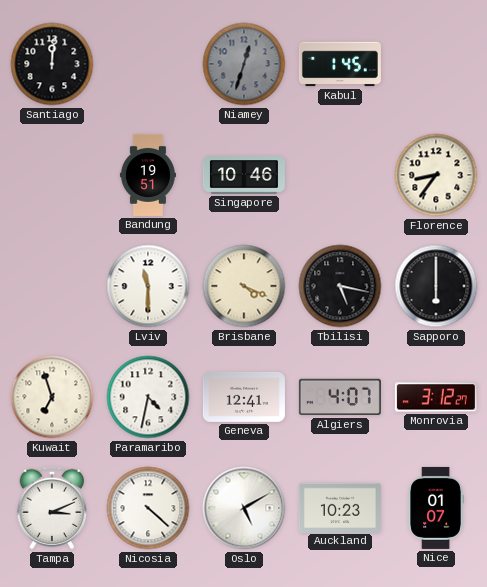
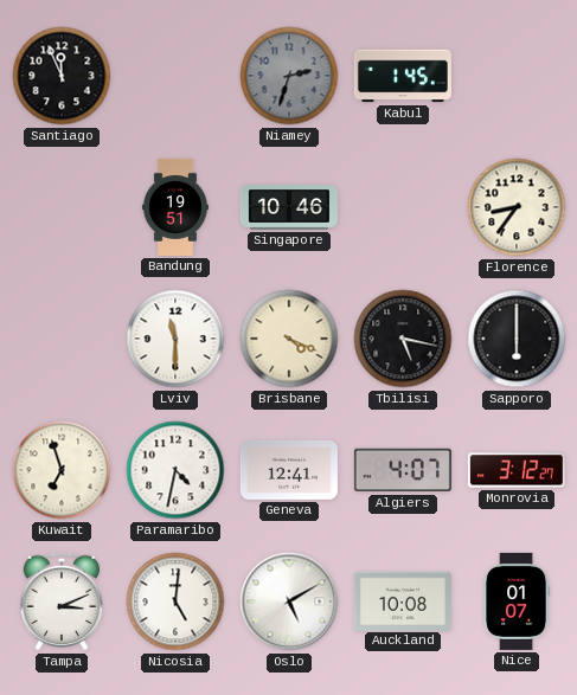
Santiago: 12:01 -> 11:56 (62, 76)
Niamey: 12:33 -> 2:33 (289, 76)
Nicosia: 4:22 -> 5:01 (175, 601)
Auckland: 10:23 -> 10:08 (403, 600)
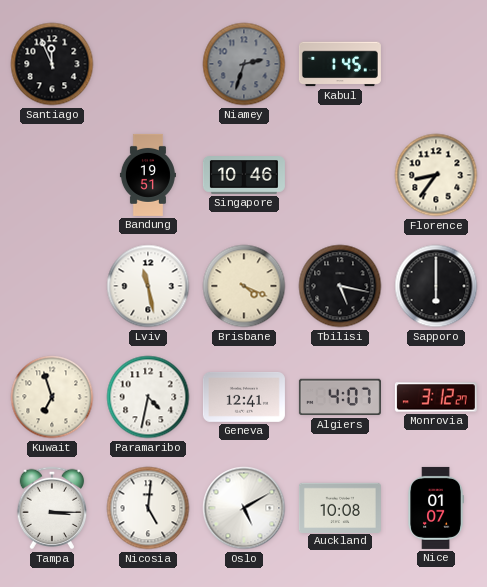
Lviv: 11:30 -> 11:28 (148, 286)
Tampa: 3:11 -> 3:15 (52, 508)
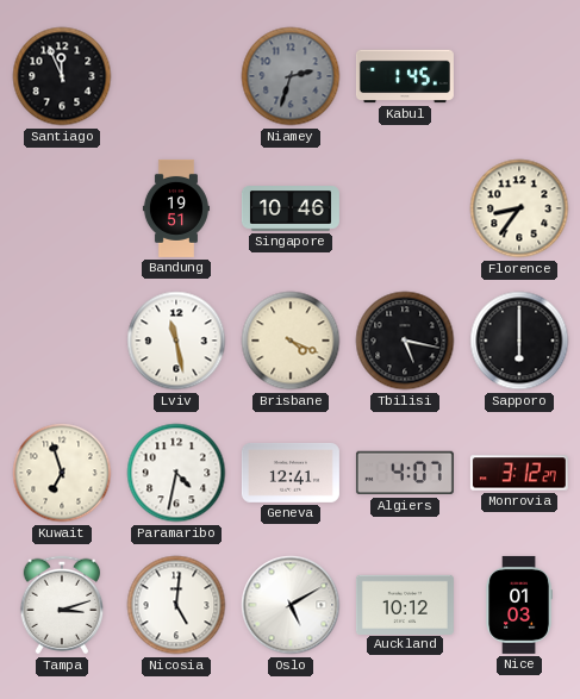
Tampa: 3:15 -> 3:12 (62, 605)
Auckland: 10:08 -> 10:12 (405, 604)
Nice: 01:07 -> 01:03 (519, 605)
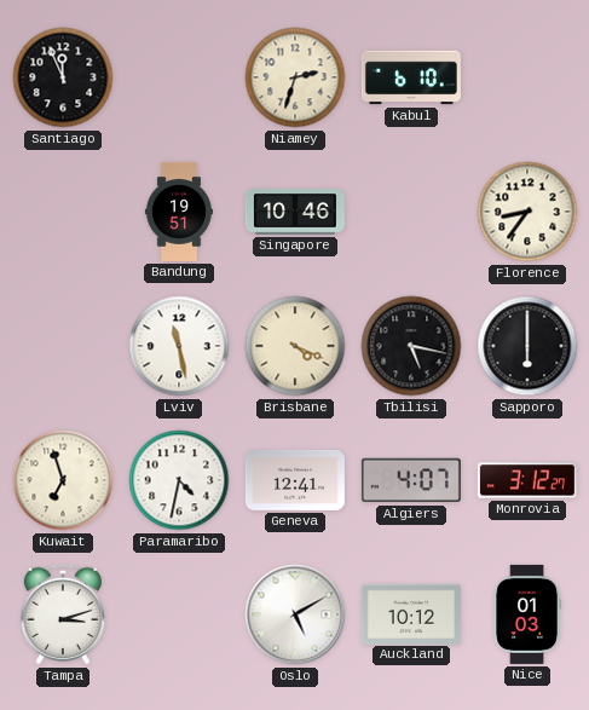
Niamey dial: grey -> cream (295, 77)
Kabul: 1:45 -> 6:10 (411, 77)
Nicosia: 5:01 -> none (176, 605)
